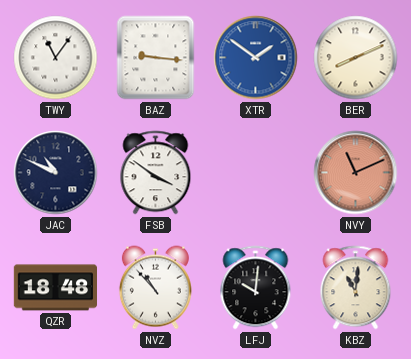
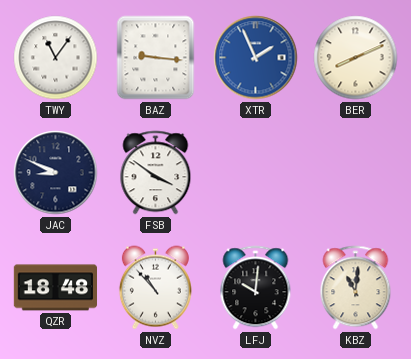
XTR: 1:51 -> 1:56 (256, 58)
JAC: 10:49 -> 8:49 (56, 173)
NVY: 11:11 -> none (356, 173)
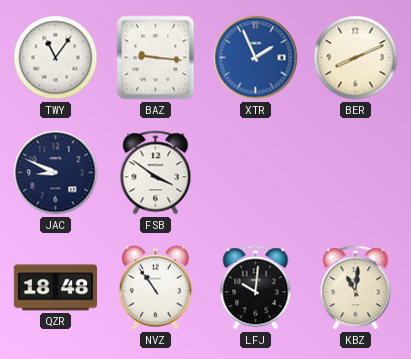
NVZ: 10:53 -> 10:54 (155, 288)
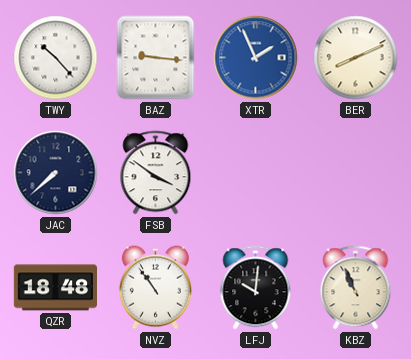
TWY: 11:06 -> 10:23 (56, 58)
JAC: 8:49 -> 7:38 (56, 173)
KBZ: 11:01 -> 10:56 (356, 288)
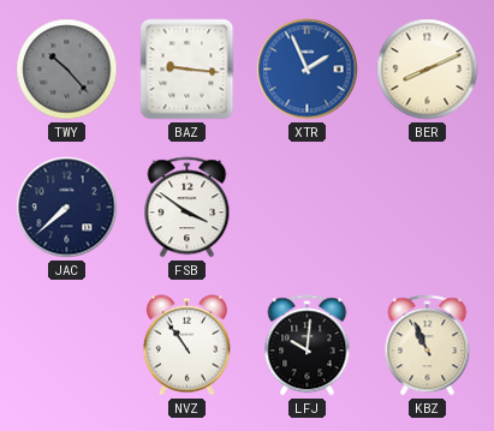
TWY dial: white -> grey (67, 70)
QZR: 18:48 -> none (56, 288)
